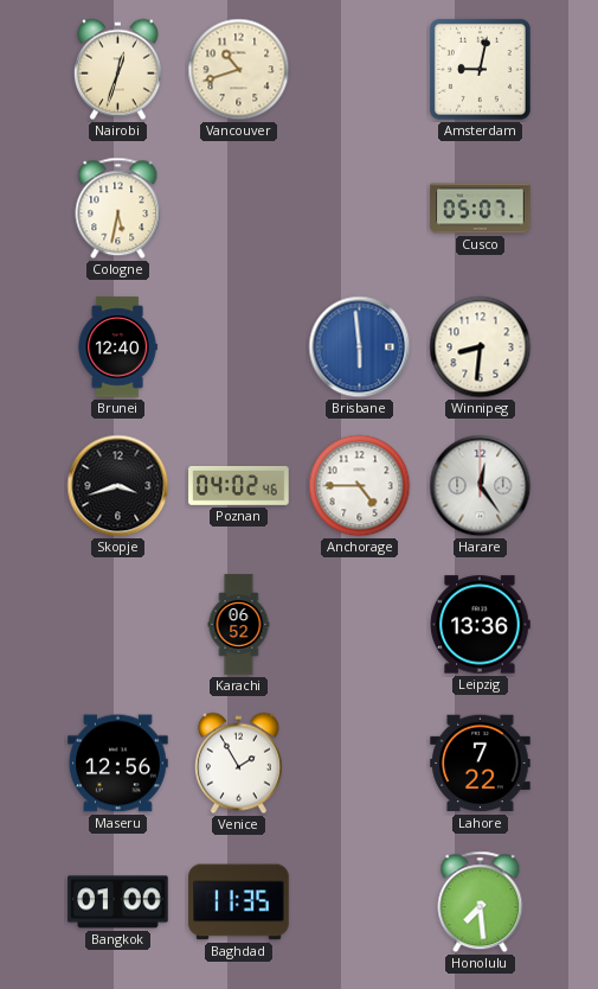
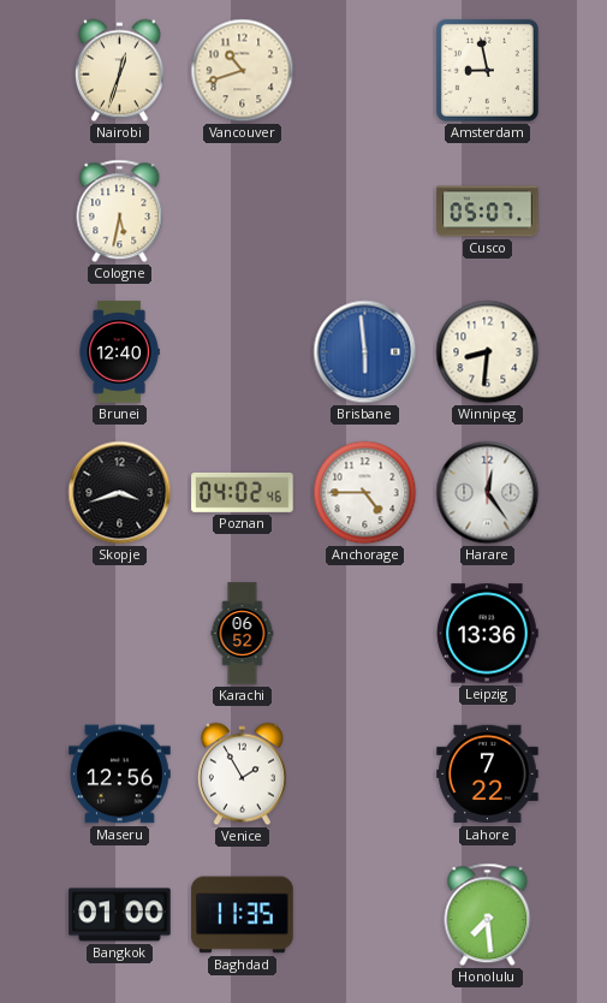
Amsterdam: 9:02 -> 8:58 (487, 70)
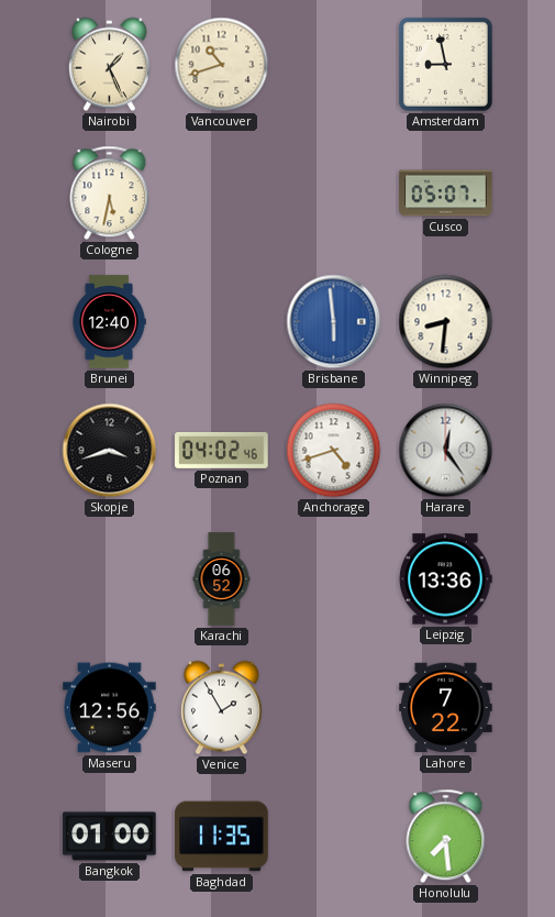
Nairobi: 12:33 -> 1:26 (109, 65)
Anchorage: 4:45 -> 4:42 (334, 451)
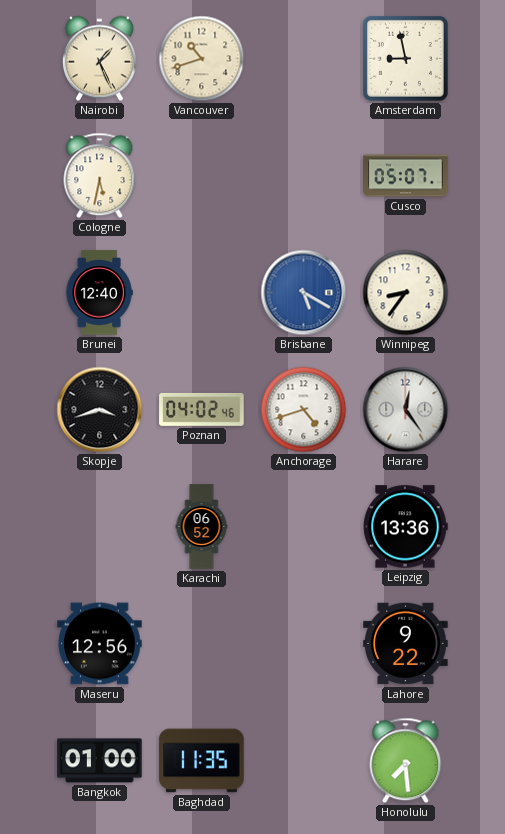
Brisbane: 5:59 -> 5:20 (304, 293)
Winnipeg: 8:31 -> 8:36 (406, 293)
Venice: 1:55 -> none (221, 708)
Lahore: 7:22 -> 9:22 (406, 644)
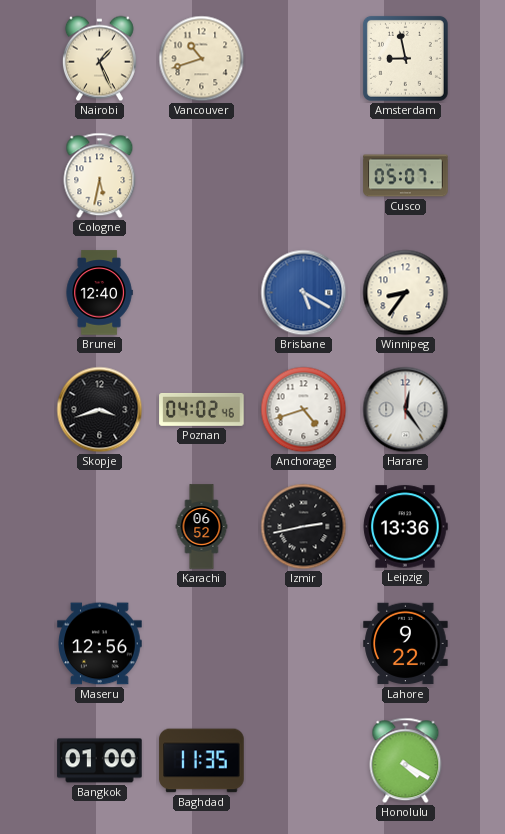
Izmir: none -> 2:43 (304, 527)
Honolulu: 7:29 -> 4:20 (406, 761)
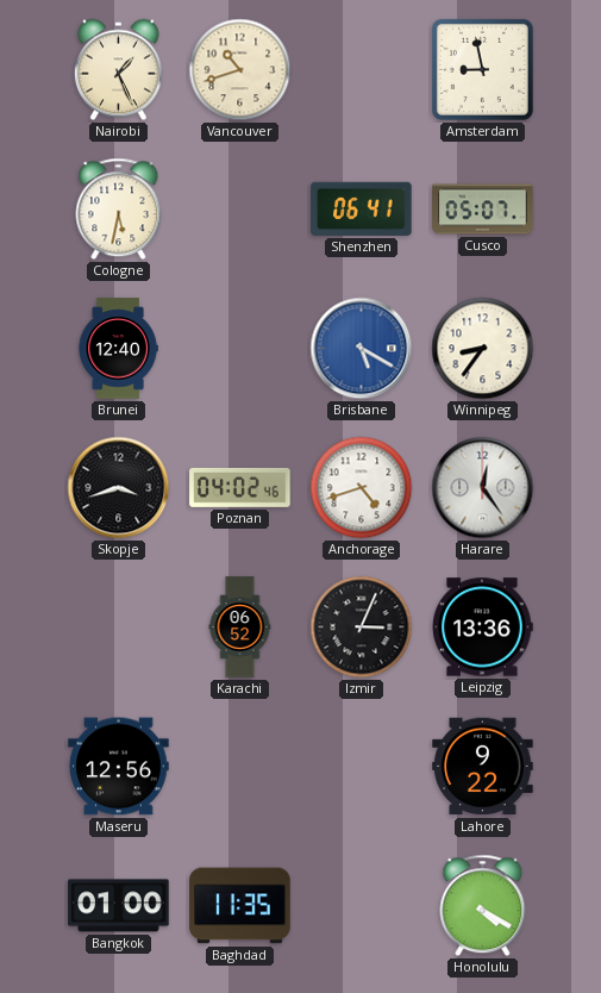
Shenzhen: none -> 06:41 (362, 208)
Izmir: 2:43 -> 3:04 (362, 627)
